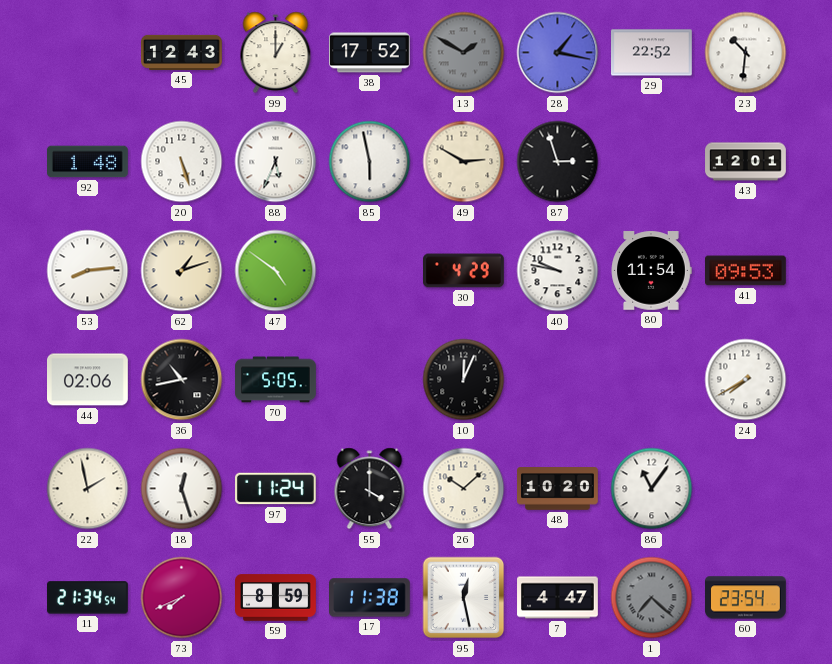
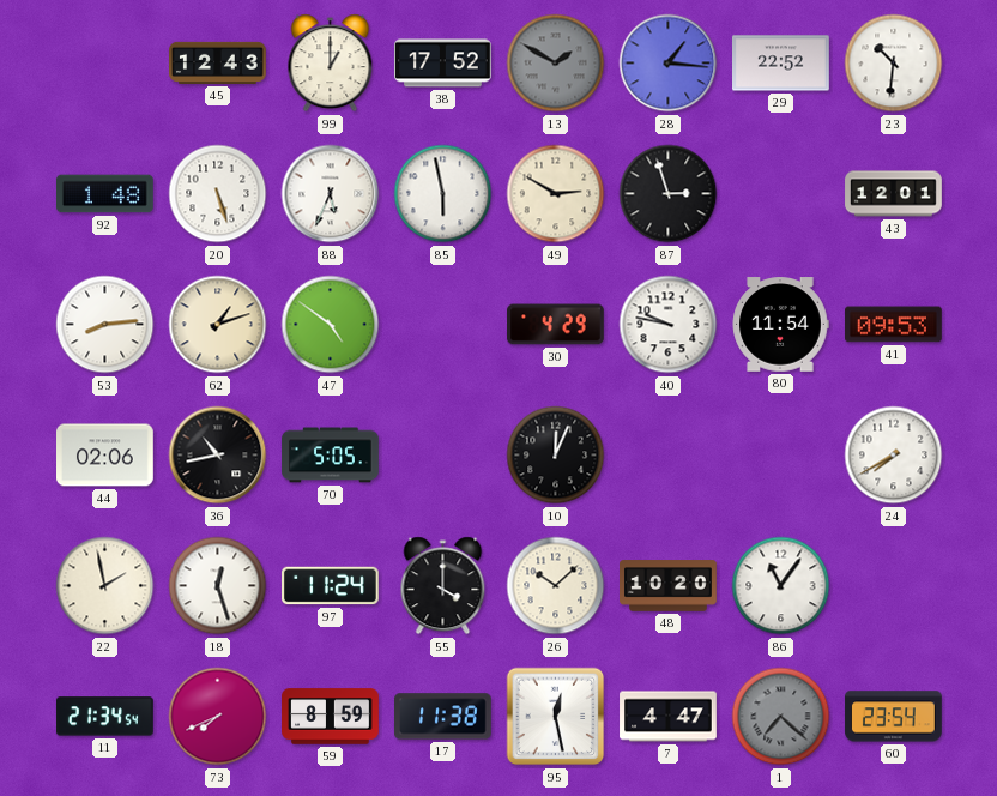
28: 1:17 -> 1:16 (669, 64)
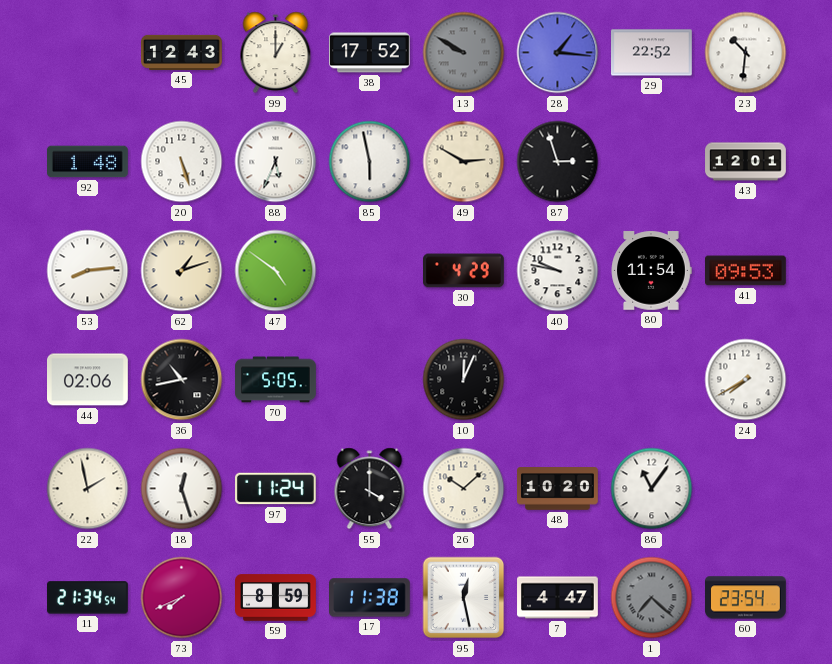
13: 1:50 -> 9:50 (464, 53)
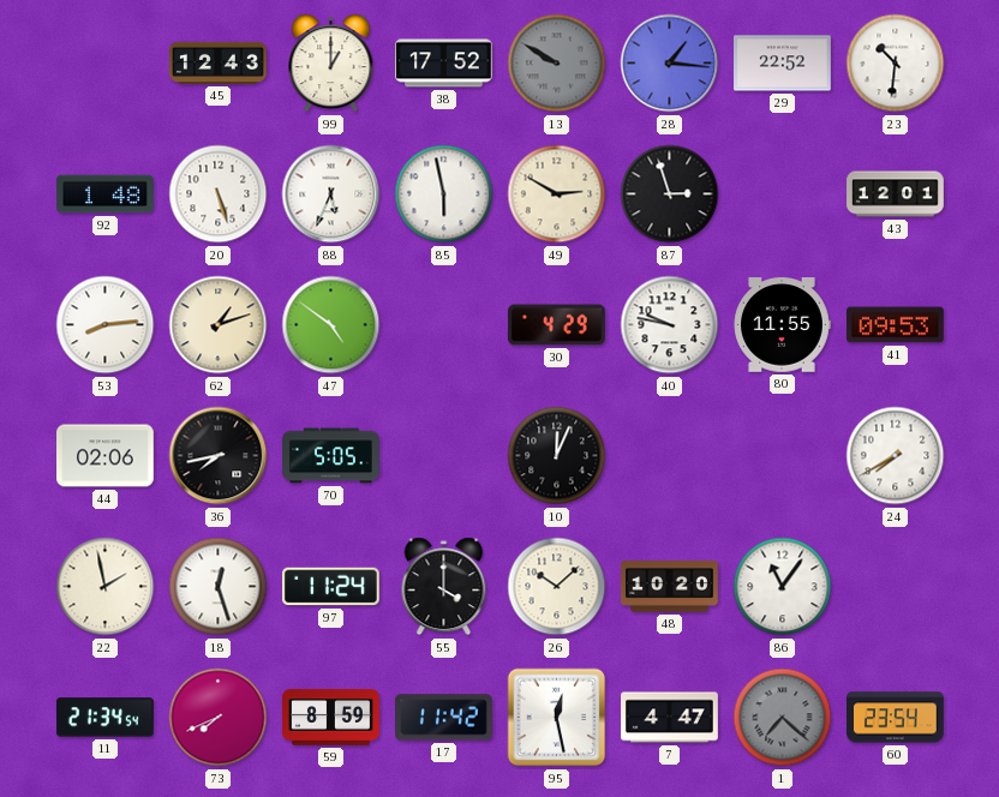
80: 11:54 -> 11:55 (782, 325)
36: 10:43 -> 7:43 (219, 456)
17: 11:38 -> 11:42 (444, 718)
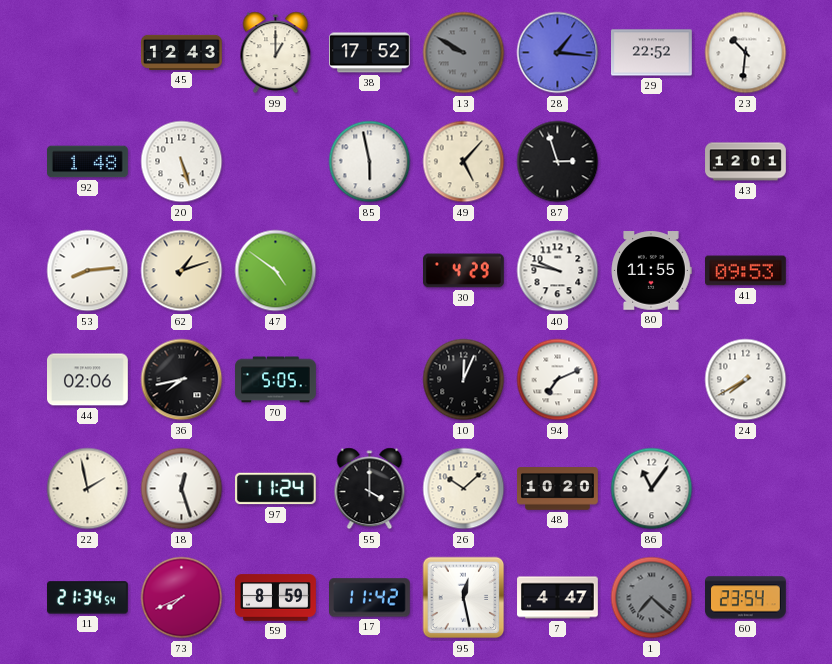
88: 5:34 -> none (331, 194)
49: 2:50 -> 5:07 (464, 162)
94: none -> 7:11 (558, 380)
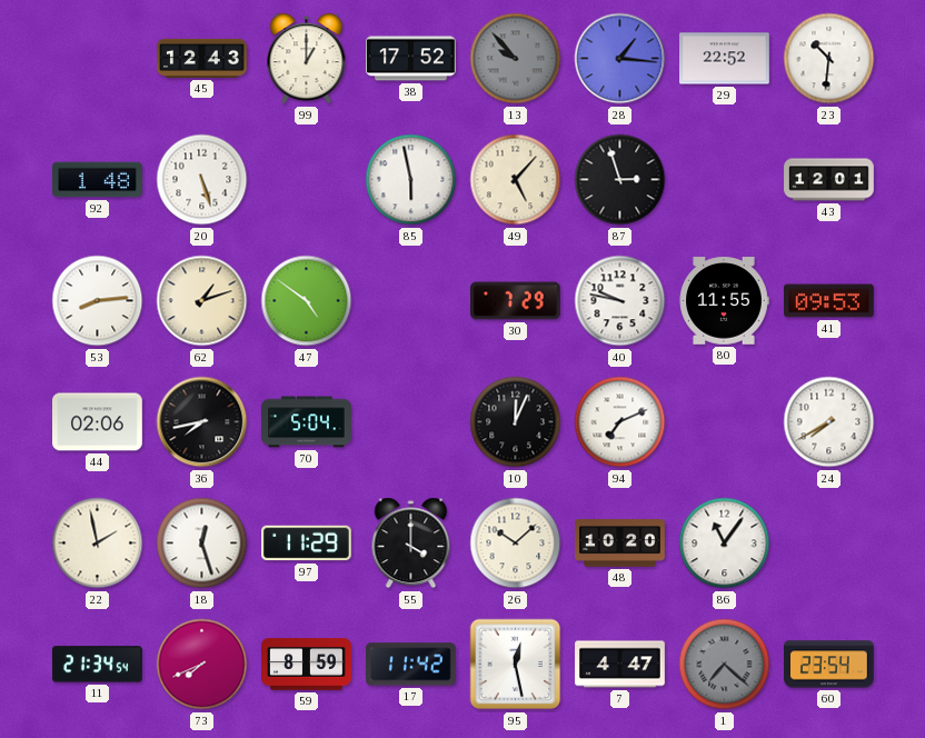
13: 9:50 -> 9:53 (516, 59)
30: 4:29 -> 7:29 (516, 301)
70: 5:05 -> 5:04 (307, 422)
97: 11:24 -> 11:29 (307, 543)
